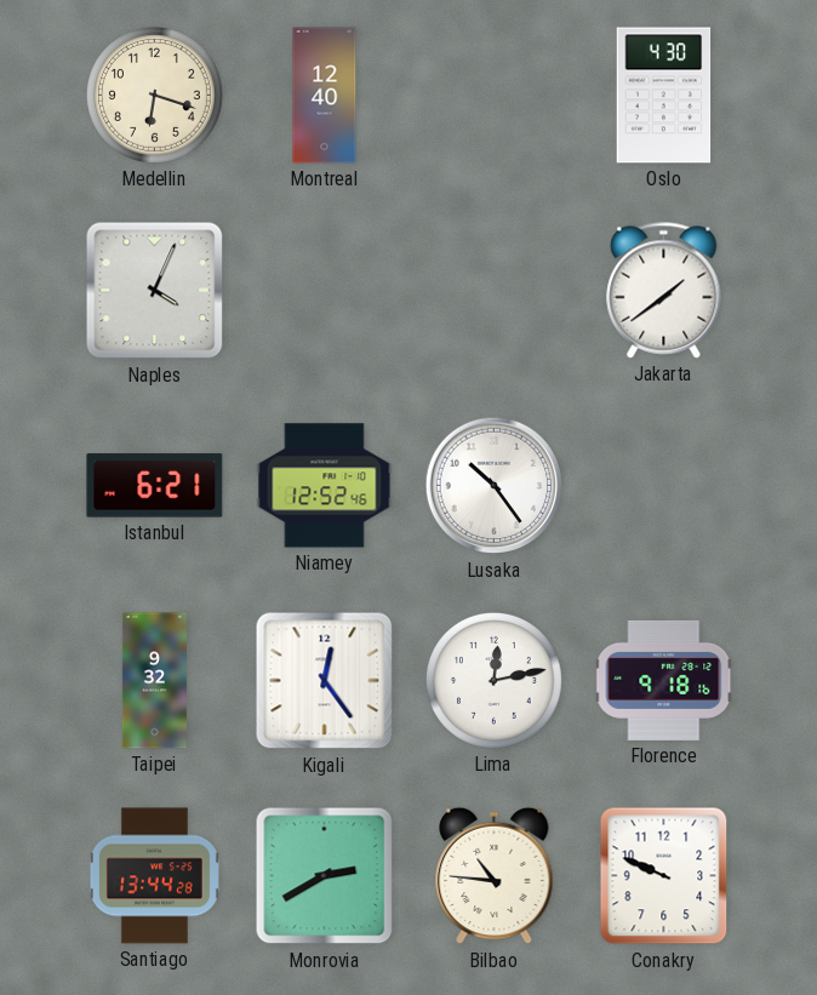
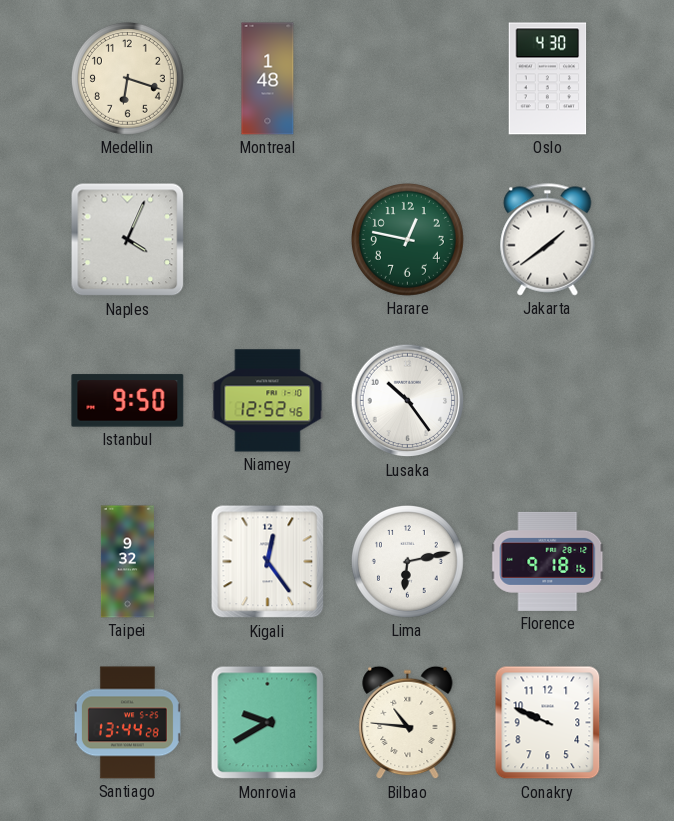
Montreal: 12:40 -> 1:48 (268, 79)
Harare: none -> 12:47 (407, 239)
Istanbul: 6:21 -> 9:50 (128, 401)
Lima: 12:13 -> 6:13 (407, 561)
Monrovia: 2:40 -> 9:40 (268, 723)
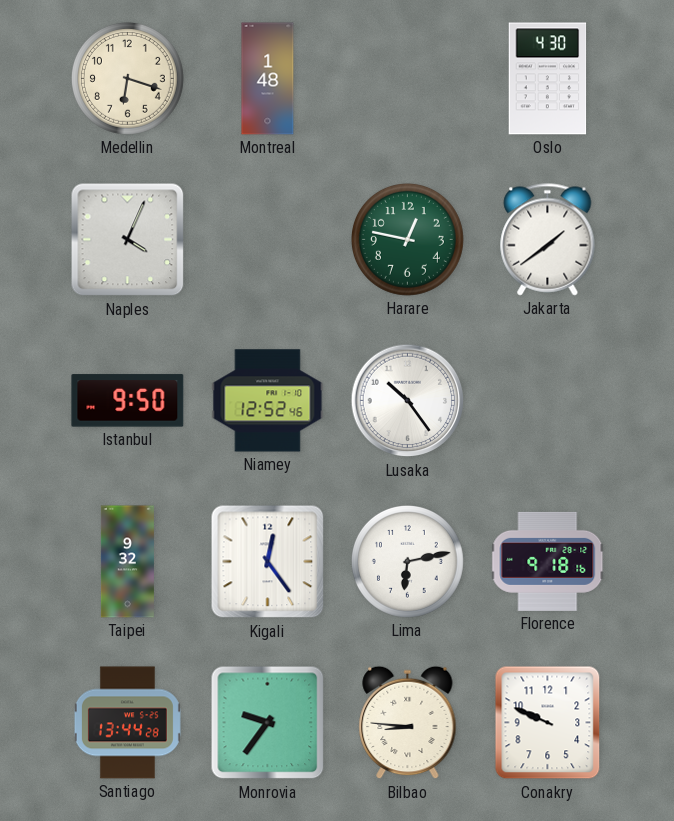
Monrovia: 9:40 -> 9:36 (268, 723)
Bilbao: 10:46 -> 8:46 (408, 723)
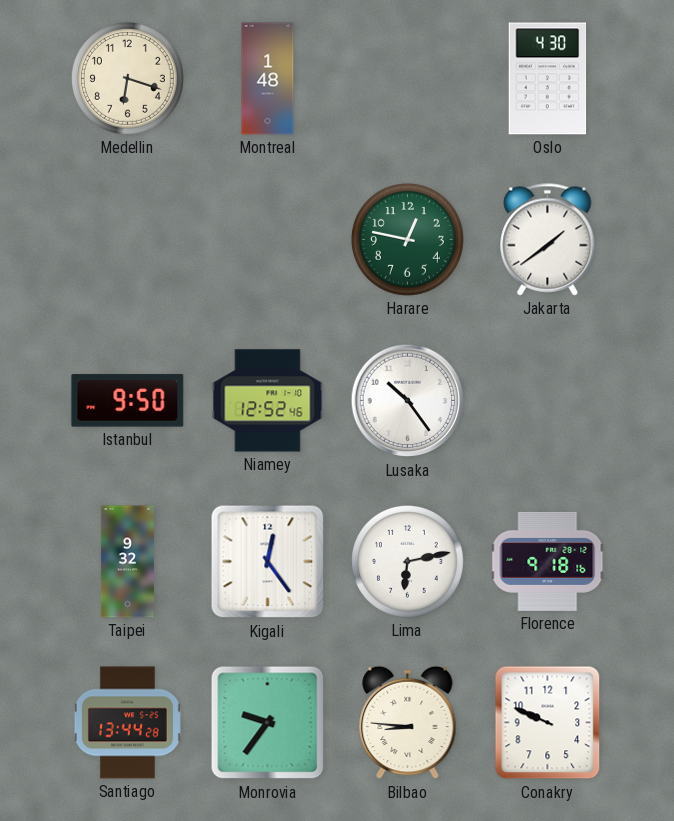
Naples: 4:04 -> none (128, 240)
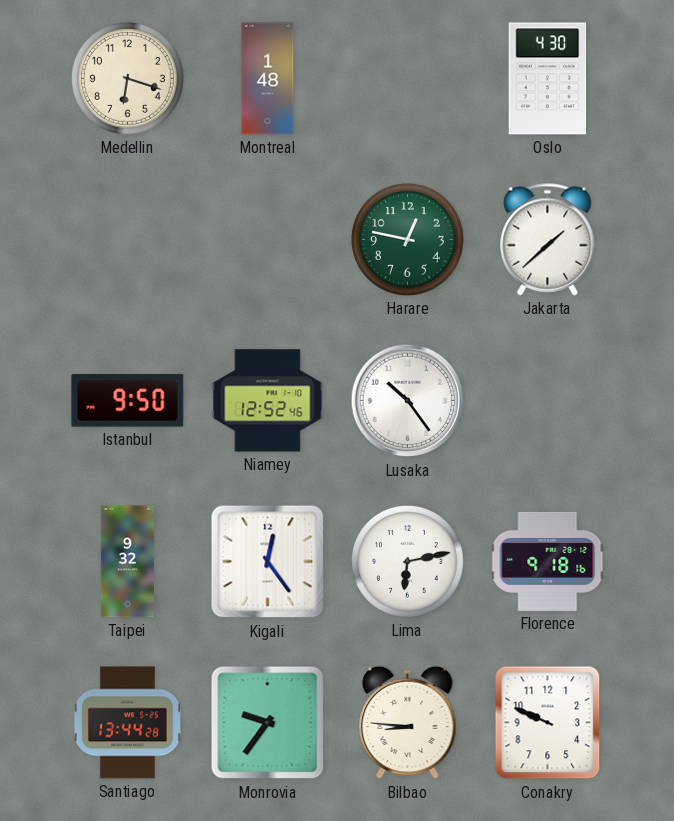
Jakarta: 1:39 -> 1:38 (548, 240)
